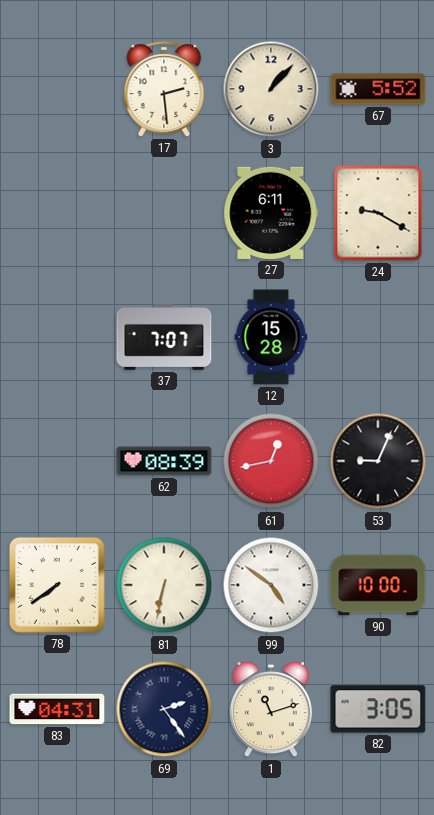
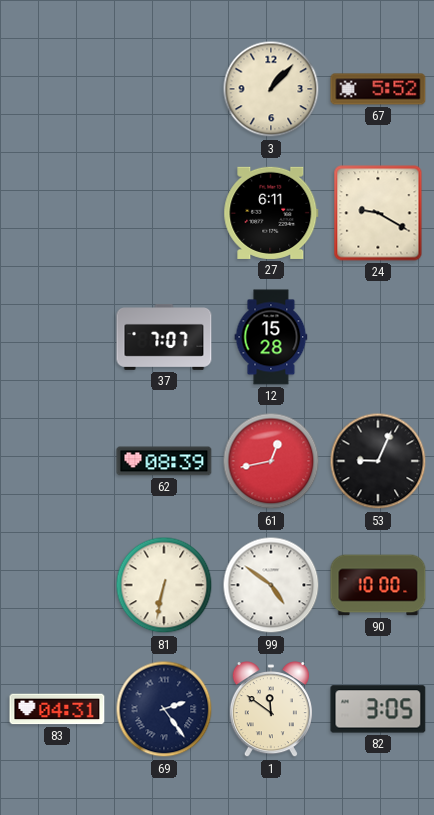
17: 2:29 -> none (164, 89)
78: 7:39 -> none (57, 585)
1: 11:12 -> 11:51 (271, 710)
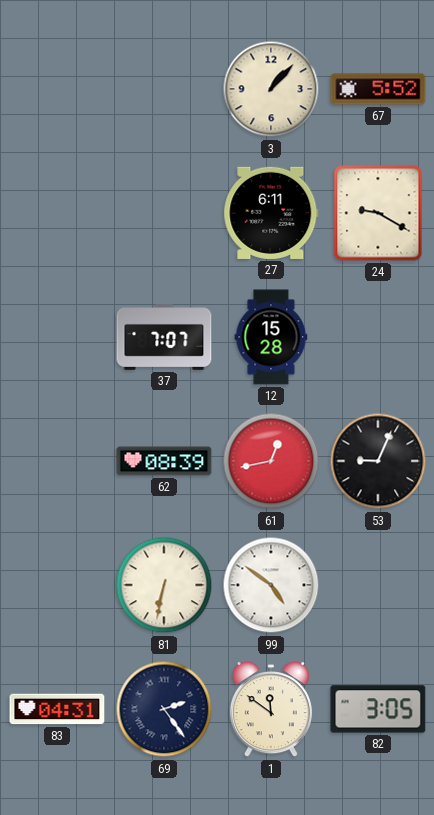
90: 10:00 -> none (378, 585)
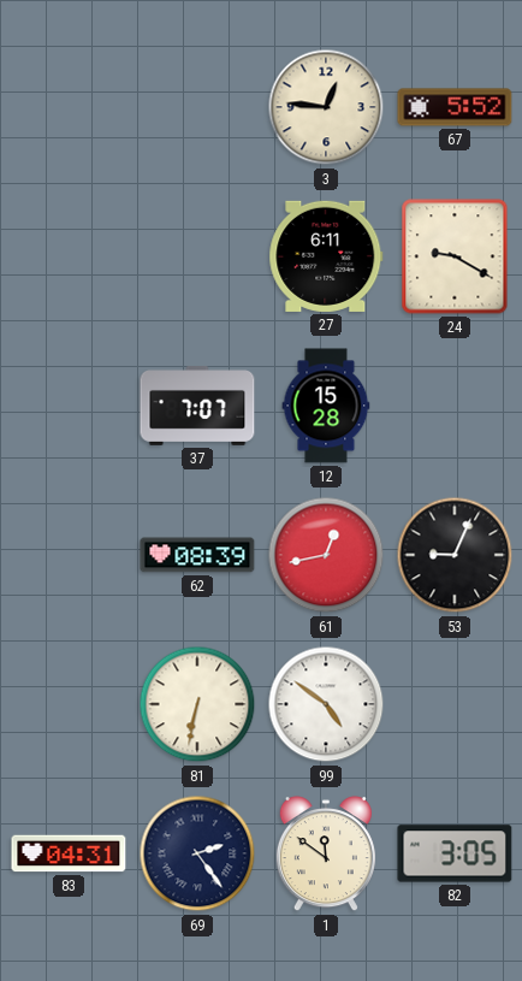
3: 1:07 -> 12:46 (326, 107)
